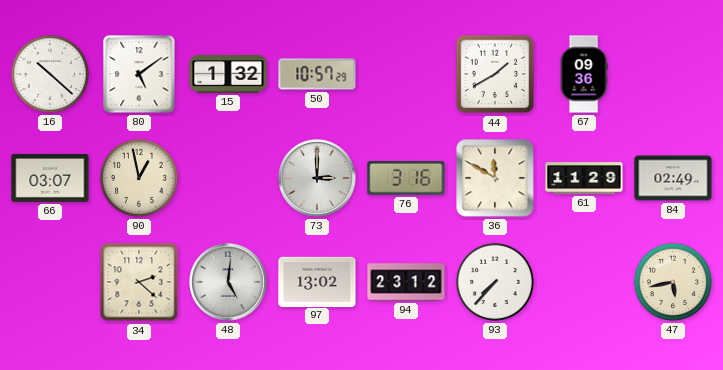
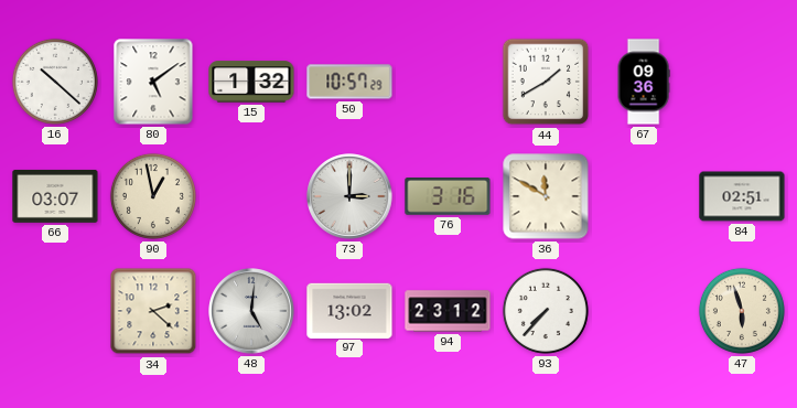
61: 11:29 -> none (584, 178)
84: 02:49 -> 02:51 (742, 196)
47: 5:43 -> 5:57 (742, 311)
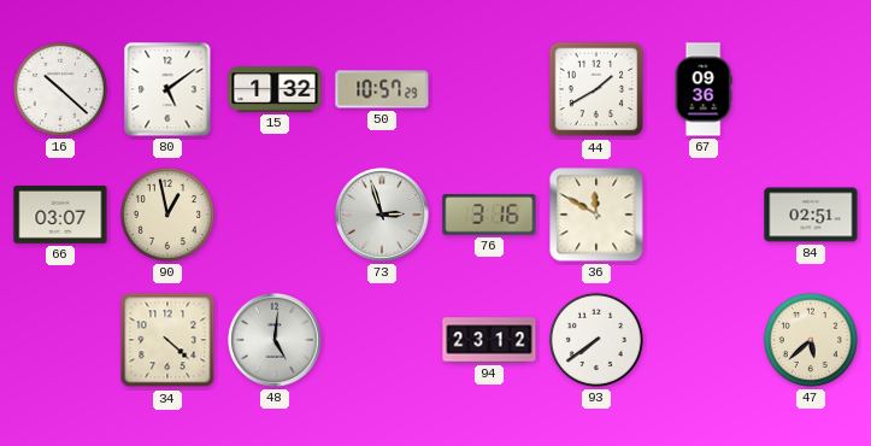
73: 3:00 -> 2:57 (382, 215)
34: 2:22 -> 4:22 (167, 340)
97: 13:02 -> none (349, 310)
93: 7:37 -> 7:39 (596, 340)
47: 5:57 -> 5:38 (811, 340)
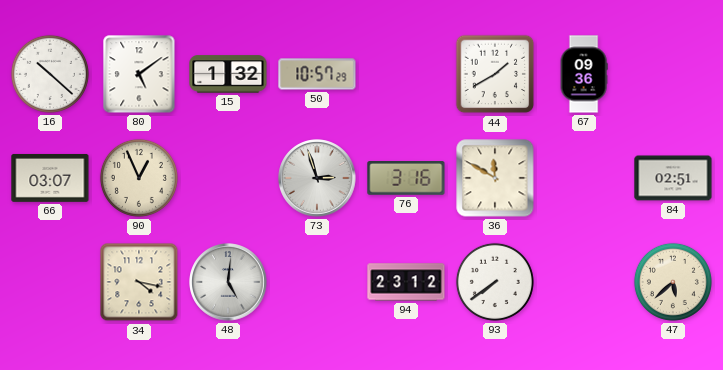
90: 12:58 -> 12:56 (139, 178)
34: 4:22 -> 4:17 (139, 282)
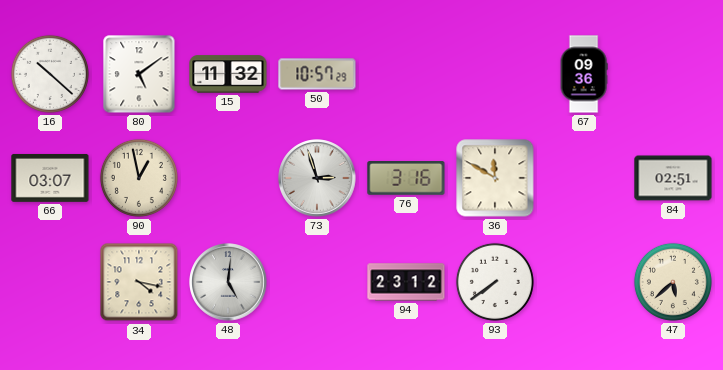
15: 1:32 -> 11:32 (228, 74)
44: 1:40 -> none (495, 74)
90: 12:56 -> 12:58 (139, 178)
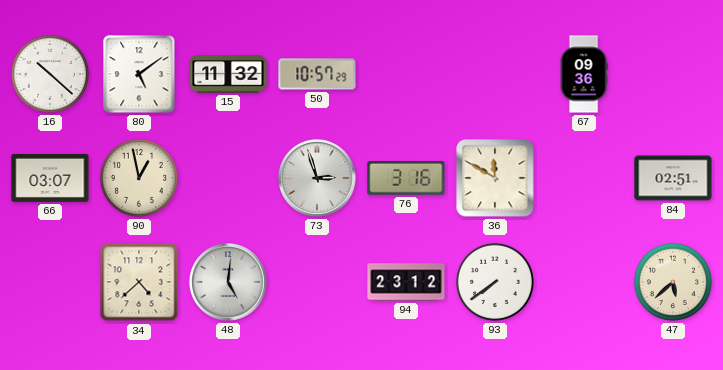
34: 4:17 -> 4:38 (139, 282)
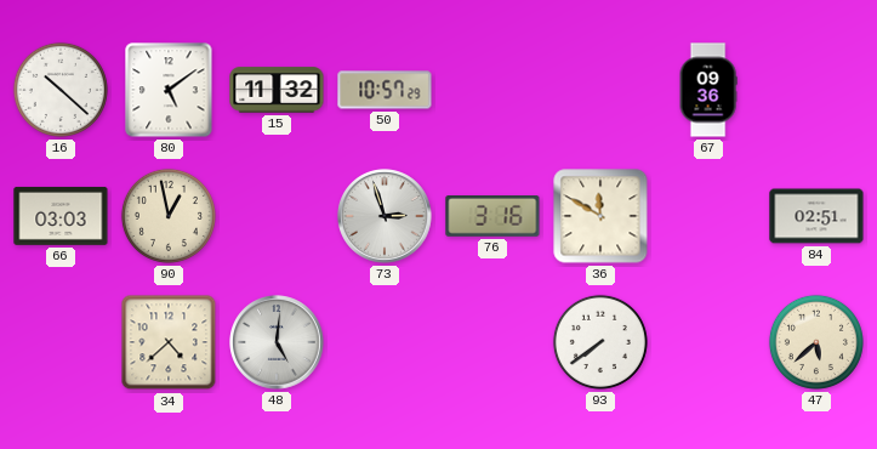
66: 03:07 -> 03:03 (61, 216)
94: 23:12 -> none (406, 282)
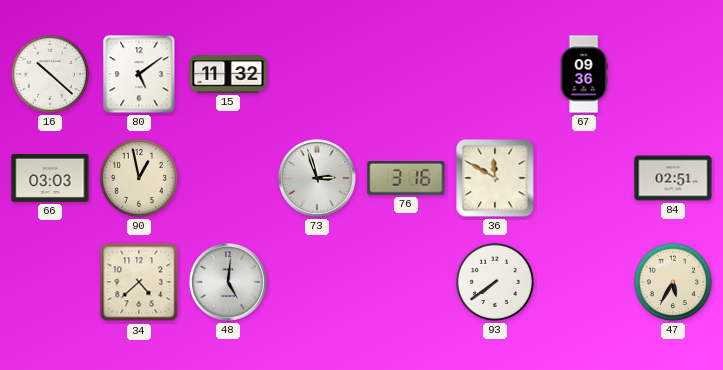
50: 10:57 -> none (385, 90)
47: 5:38 -> 5:35 (673, 282)
